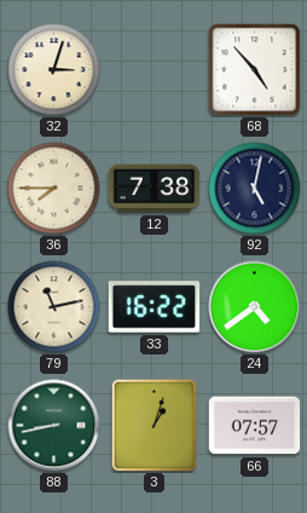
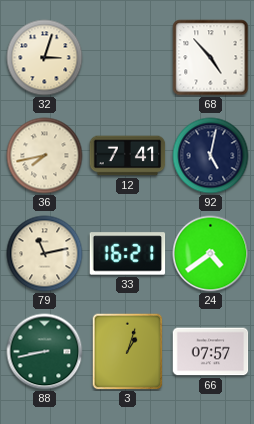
36: 7:45 -> 7:43 (45, 156)
12: 7:38 -> 7:41 (128, 156)
33: 16:22 -> 16:21 (128, 254)
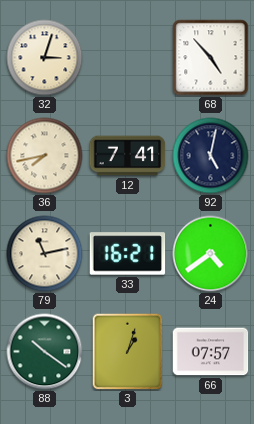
88: 8:43 -> 10:21 (45, 352)
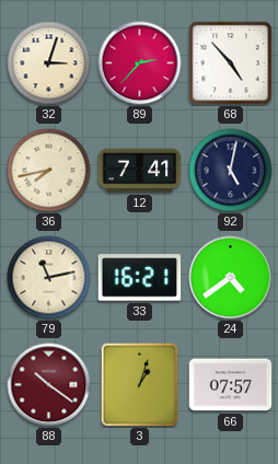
89: none -> 2:37 (140, 63)
88 dial: green -> burgundy (49, 385)
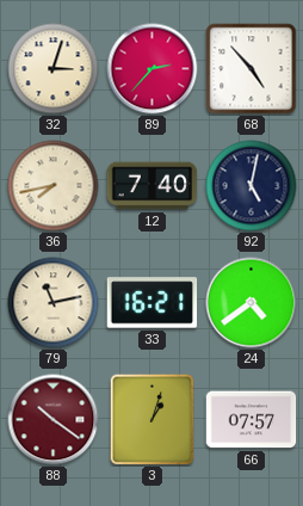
12: 7:41 -> 7:40 (153, 186)
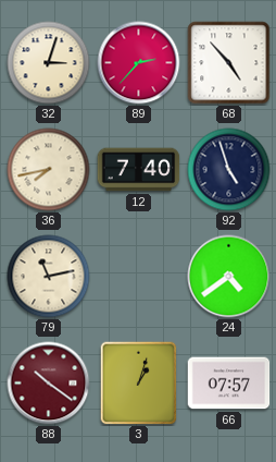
92: 5:02 -> 4:57 (229, 170)
33: 16:21 -> none (153, 303)
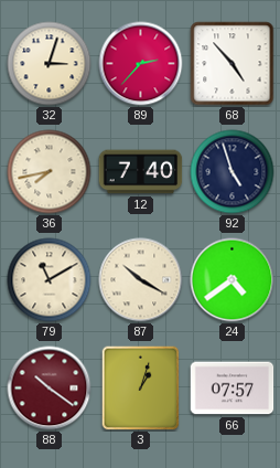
79: 11:13 -> 11:10 (50, 280)
87: none -> 10:20 (141, 280)
